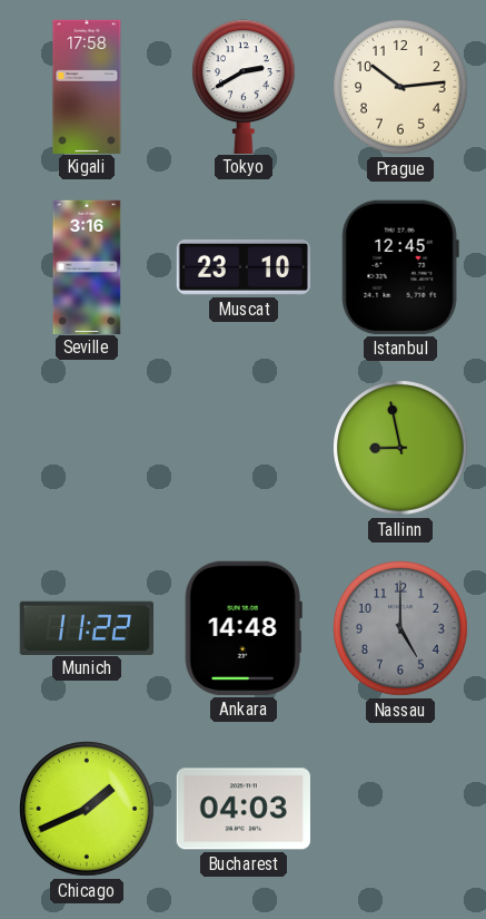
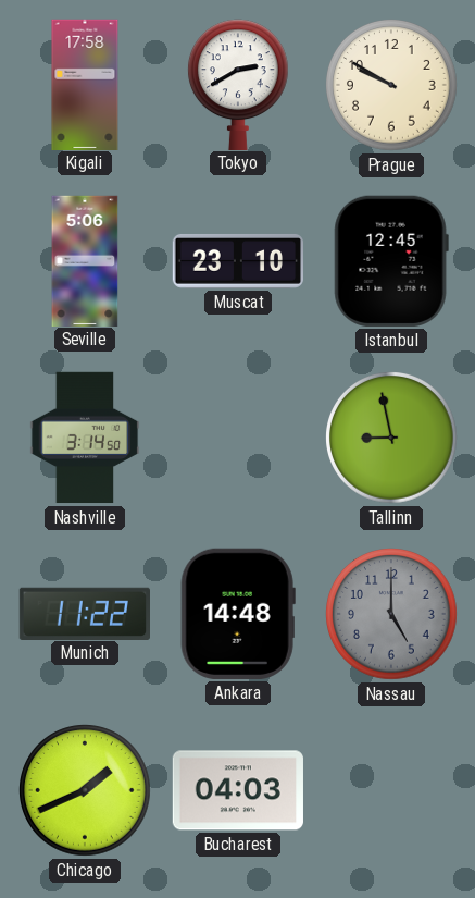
Prague: 10:14 -> 9:50 (392, 86)
Seville: 3:16 -> 5:06 (85, 260)
Nashville: none -> 3:14 (85, 438)
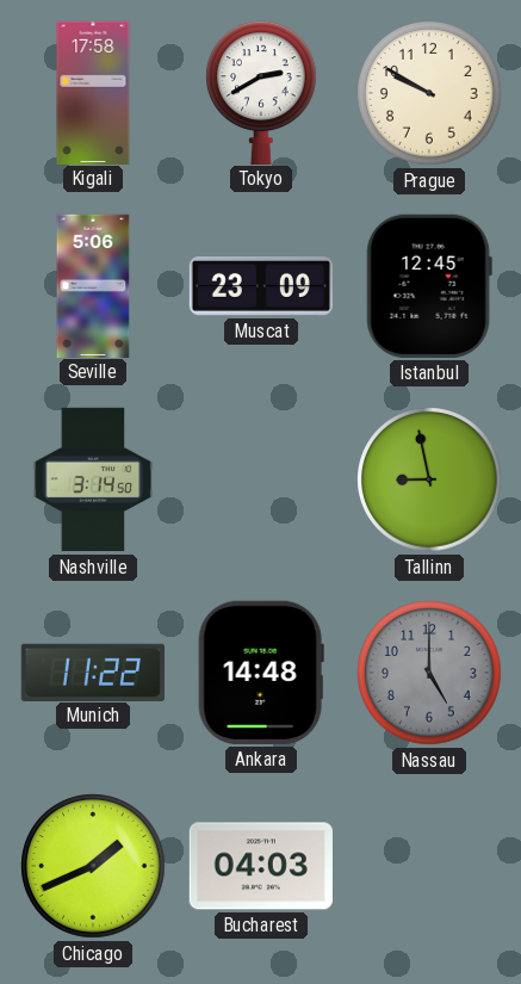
Muscat: 23:10 -> 23:09 (260, 286)
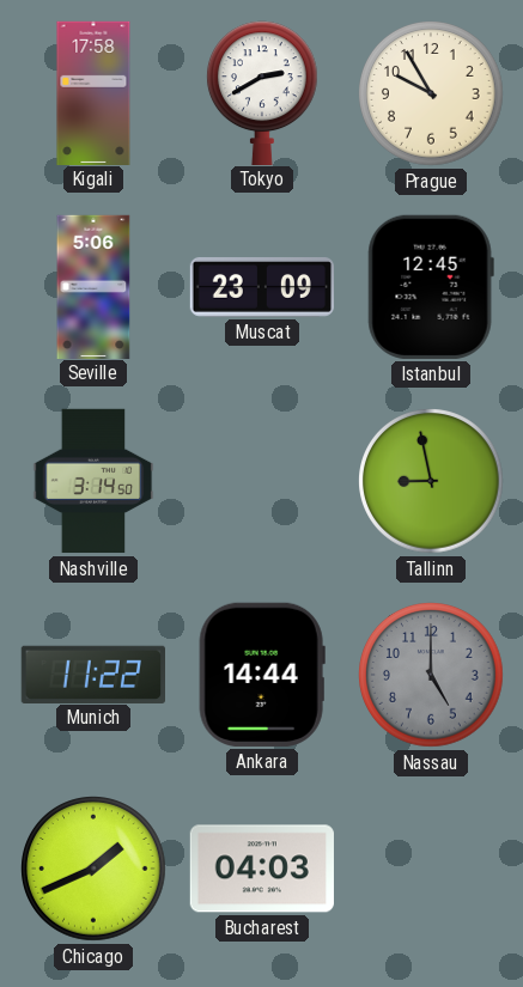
Prague: 9:50 -> 9:55 (432, 95)
Ankara: 14:48 -> 14:44 (262, 675)
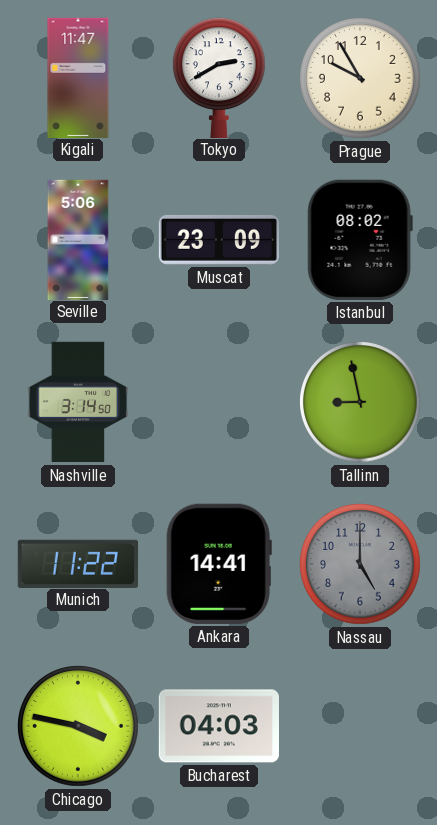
Kigali: 17:58 -> 11:47 (78, 77)
Istanbul: 12:45 -> 08:02 (360, 240)
Ankara: 14:44 -> 14:41 (219, 564)
Chicago: 1:41 -> 3:47 (79, 727)
